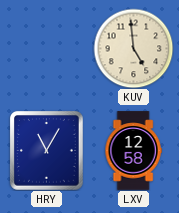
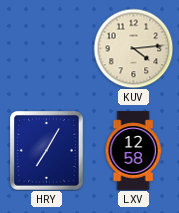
KUV: 4:59 -> 4:14 (133, 48)
HRY: 11:05 -> 7:05 (47, 151)
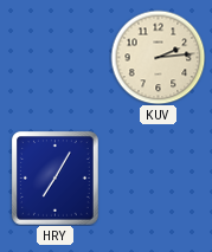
KUV: 4:14 -> 2:14 (158, 57)
LXV: 12:58 -> none (133, 151)
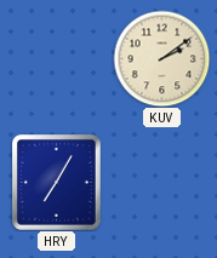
KUV: 2:14 -> 2:09 (161, 58)
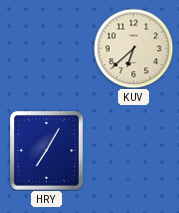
KUV: 2:09 -> 6:38 (133, 48)
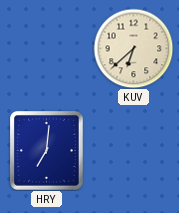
HRY: 7:05 -> 7:01 (47, 151)
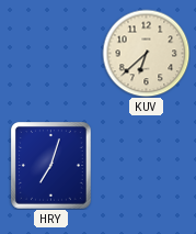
HRY: 7:01 -> 7:03 (51, 166)
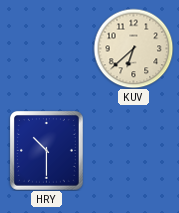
HRY: 7:03 -> 10:30 (47, 151)
